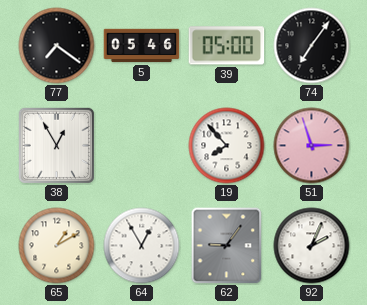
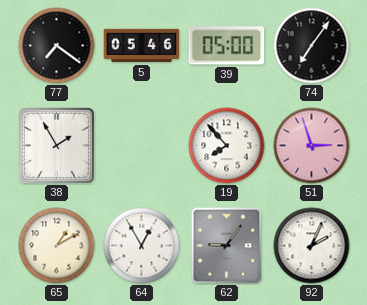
38: 12:55 -> 1:55 (56, 145)
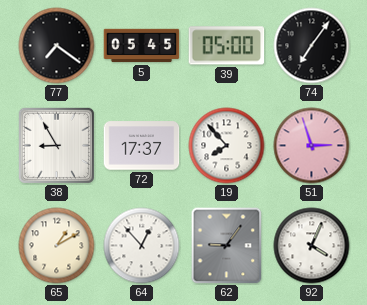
5: 05:46 -> 05:45 (142, 46)
38: 1:55 -> 8:55 (56, 145)
72: none -> 17:37 (142, 146)
64: 12:55 -> 12:53 (142, 246)
92: 2:04 -> 4:04 (312, 246)
